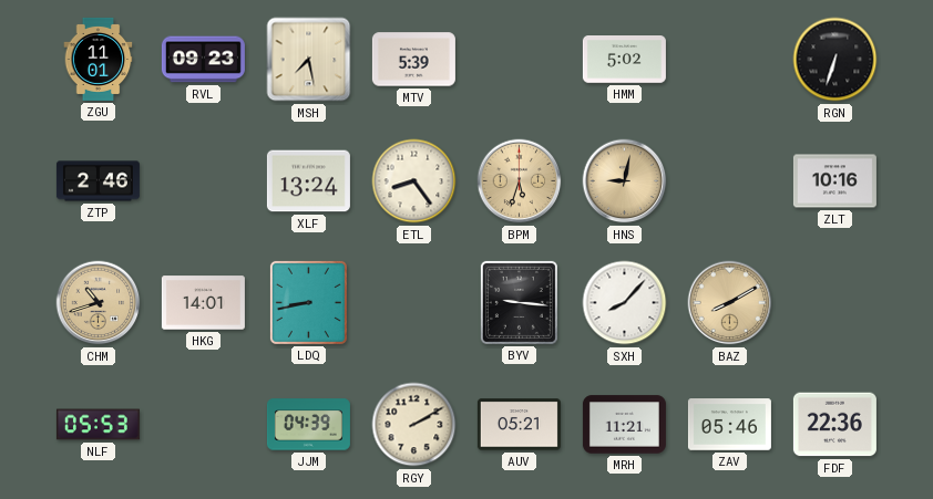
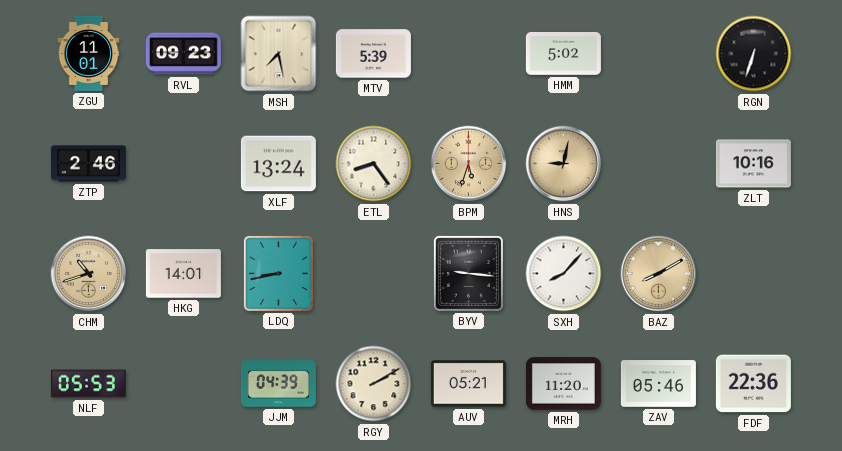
MRH: 11:21 -> 11:20 (563, 384)
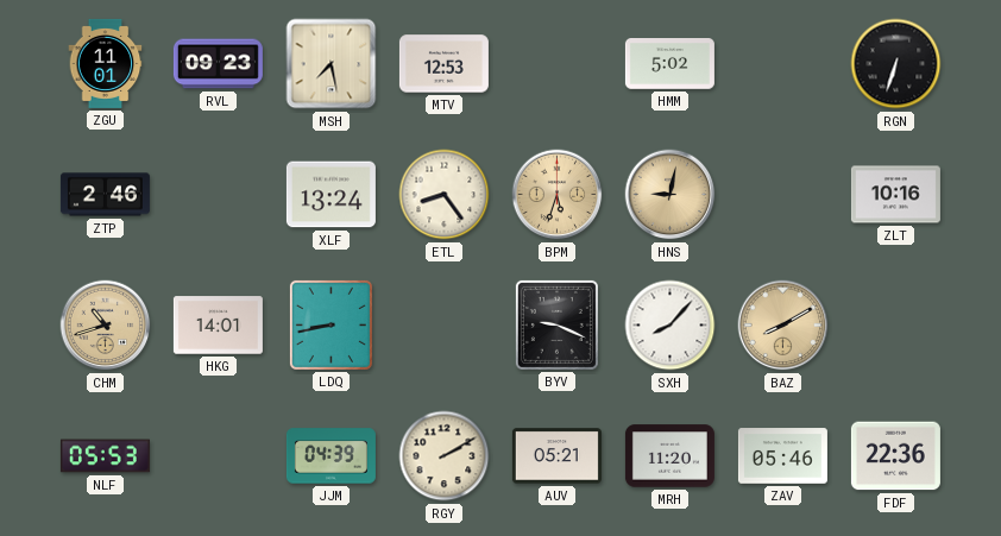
MTV: 5:39 -> 12:53 (443, 64)
BYV: 9:16 -> 9:19 (556, 324)
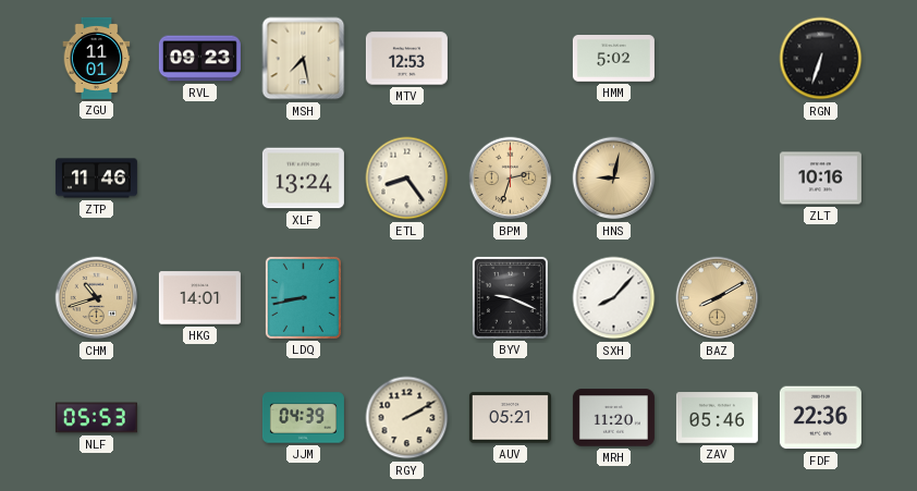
ZTP: 2:46 -> 11:46 (96, 179)
BPM: 5:33 -> 2:33 (511, 179)
